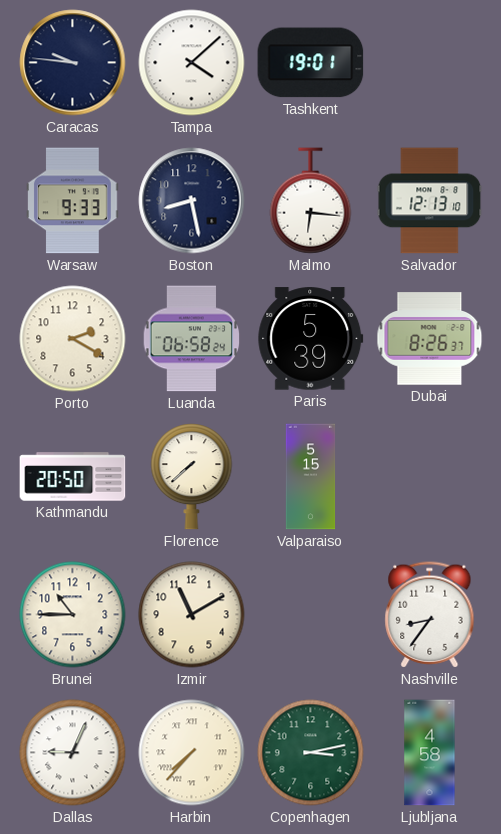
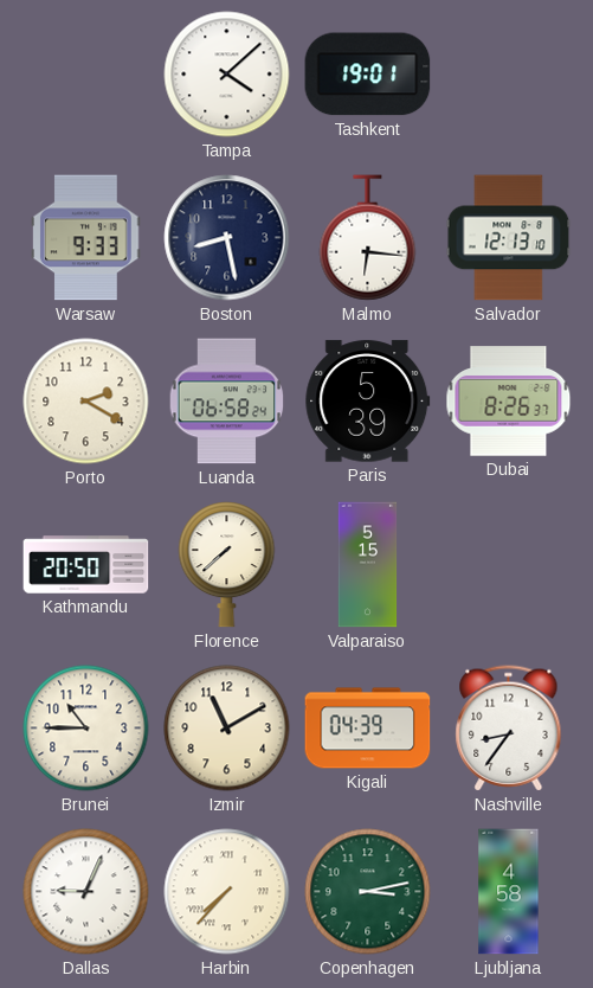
Caracas: 9:46 -> none (73, 63)
Kigali: none -> 04:39 (368, 729)
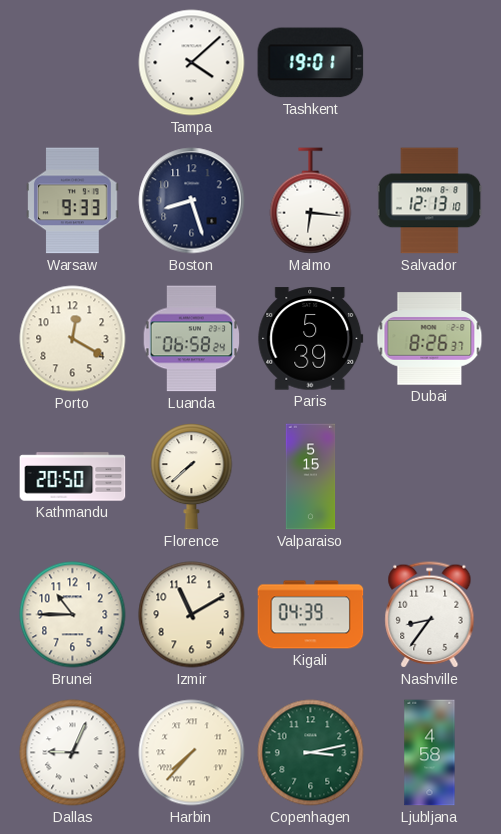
Boston: 8:28 -> 8:27 (192, 201)
Porto: 2:20 -> 12:20 (73, 339)
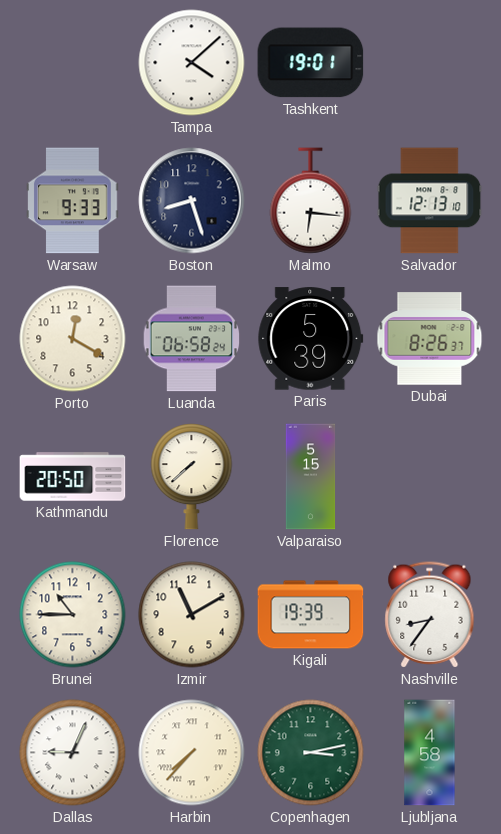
Kigali: 04:39 -> 19:39 (311, 615)
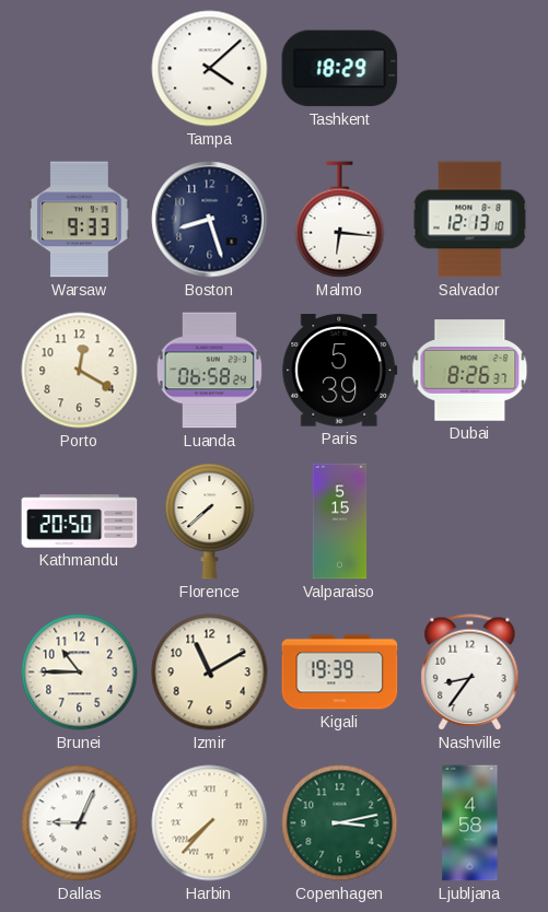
Tashkent: 19:01 -> 18:29 (340, 69)
